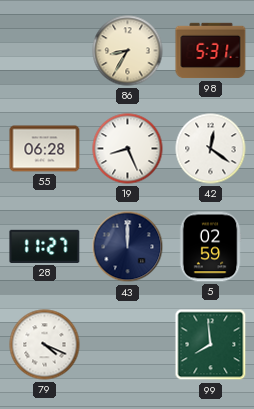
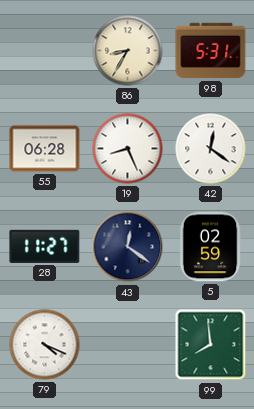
43: 12:00 -> 12:21 (128, 247)
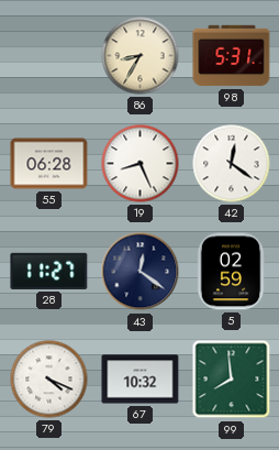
67: none -> 10:32 (141, 380)
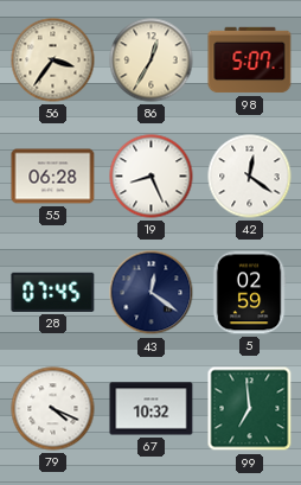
56: none -> 3:36 (53, 60)
86: 8:35 -> 12:35 (152, 60)
98: 5:31 -> 5:07 (250, 60)
28: 11:27 -> 07:45 (53, 292)
99: 7:59 -> 6:59 (250, 409)
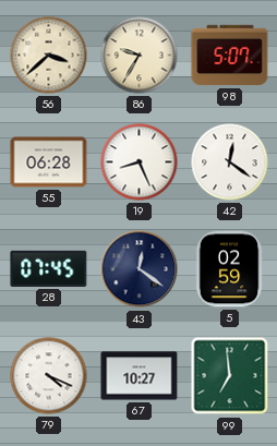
56: 3:36 -> 3:38 (49, 56)
86: 12:35 -> 9:35 (140, 56)
67: 10:32 -> 10:27 (140, 376)
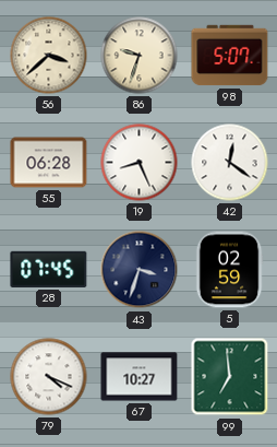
86: 9:35 -> 9:33 (140, 56)
43: 12:21 -> 3:33 (140, 270)
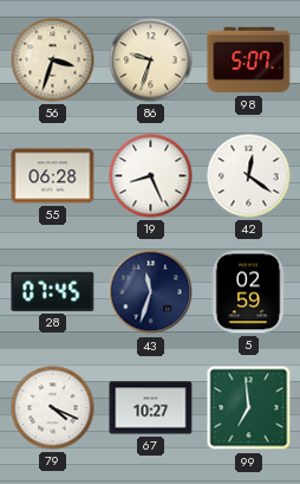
56: 3:38 -> 3:33 (53, 60)
43: 3:33 -> 11:33 (151, 292)
